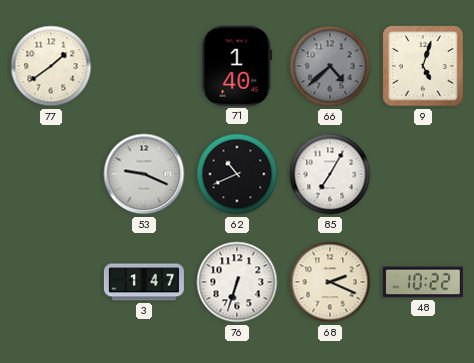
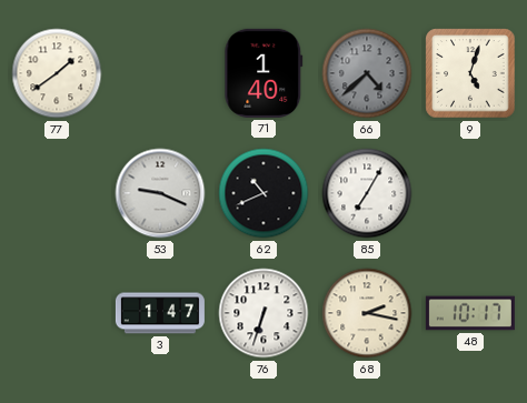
68: 2:19 -> 2:17 (367, 313)
48: 10:22 -> 10:17 (470, 313)
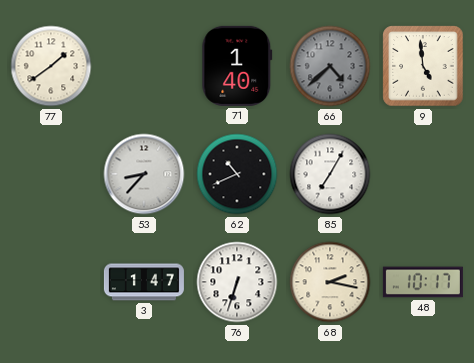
9: 5:03 -> 4:59 (423, 66)
53: 9:19 -> 8:37 (144, 174)
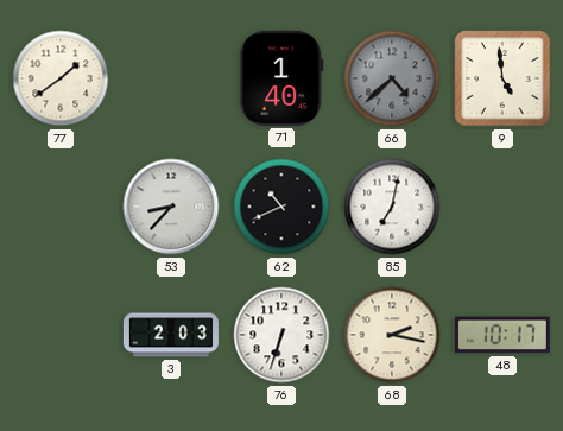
85: 7:05 -> 7:02 (392, 207)
3: 1:47 -> 2:03 (171, 335)
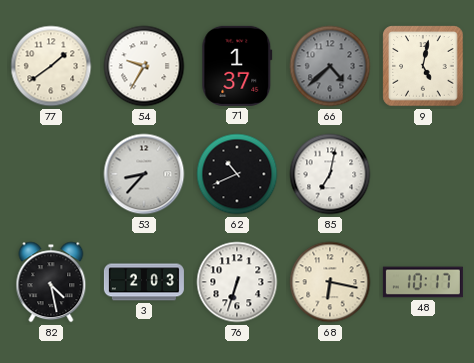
54: none -> 9:35 (144, 66)
71: 1:40 -> 1:37 (237, 66)
9: 4:59 -> 5:02 (423, 66)
82: none -> 4:28 (51, 282)
68: 2:17 -> 6:17 (330, 282)
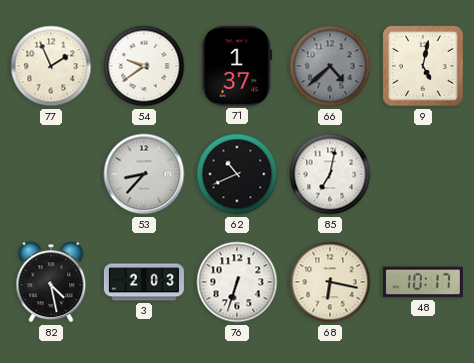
77: 1:39 -> 1:56 (51, 66)
54: 9:35 -> 9:39 (144, 66)
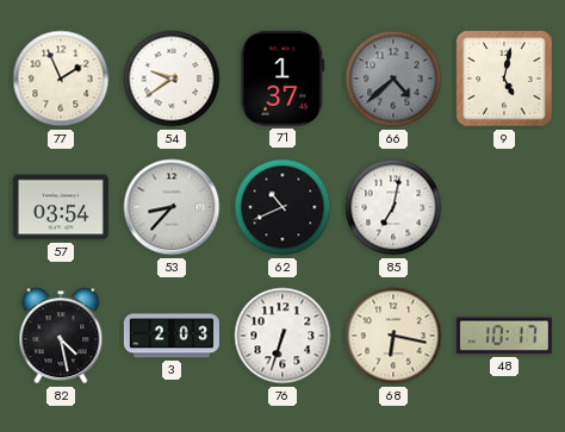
57: none -> 03:54 (61, 207)
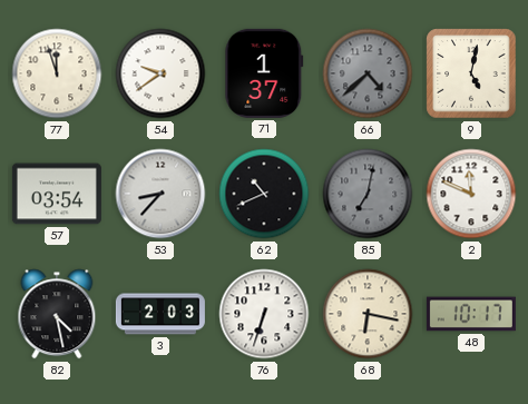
77: 1:56 -> 11:57 (57, 73)
85 dial: white -> grey (368, 194)
2: none -> 11:49 (471, 194)
